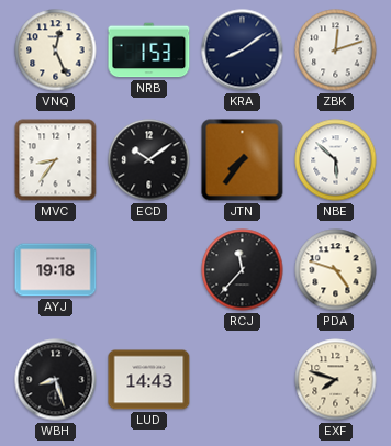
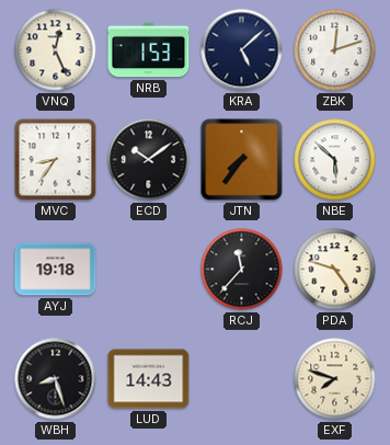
KRA: 8:09 -> 5:08 (242, 50)
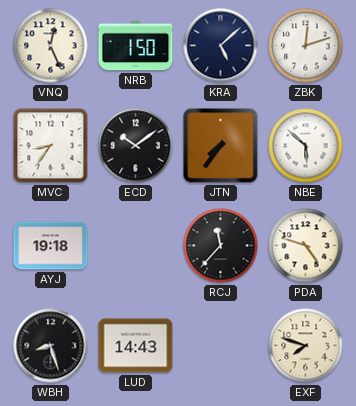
NRB: 1:53 -> 1:50 (136, 46)
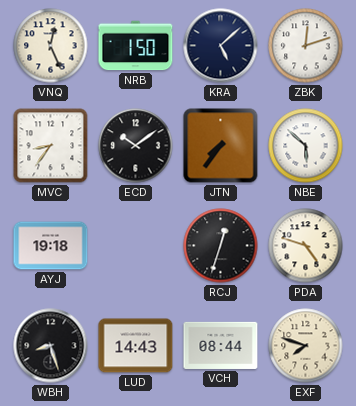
RCJ: 11:37 -> 12:33 (221, 246)
VCH: none -> 08:44 (221, 345)
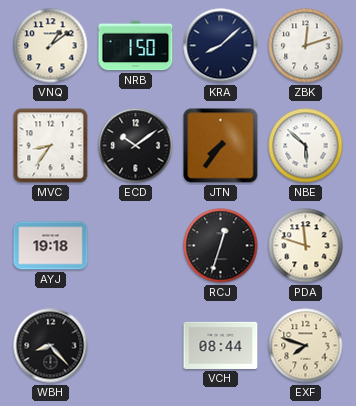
VNQ: 12:26 -> 1:09 (51, 46)
KRA: 5:08 -> 8:08 (221, 46)
PDA: 4:48 -> 11:48 (306, 246)
WBH: 8:27 -> 8:23 (51, 346)
LUD: 14:43 -> none (136, 346)
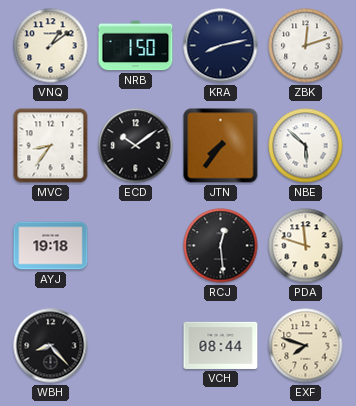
KRA: 8:08 -> 8:13 (221, 46)
RCJ: 12:33 -> 12:29 (221, 246)
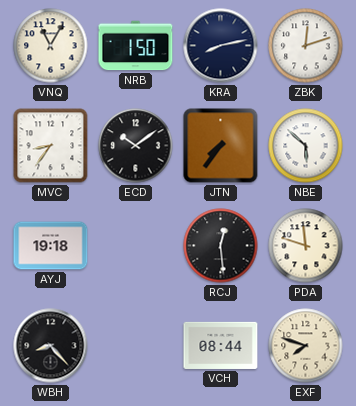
VNQ: 1:09 -> 11:05 (51, 46)
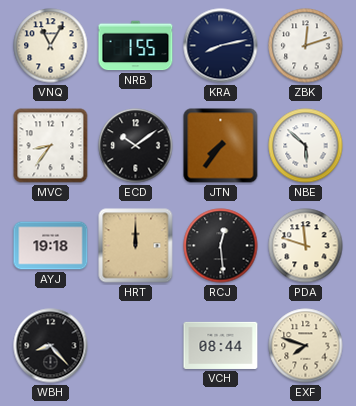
NRB: 1:50 -> 1:55 (136, 46)
HRT: none -> 12:00 (136, 246)
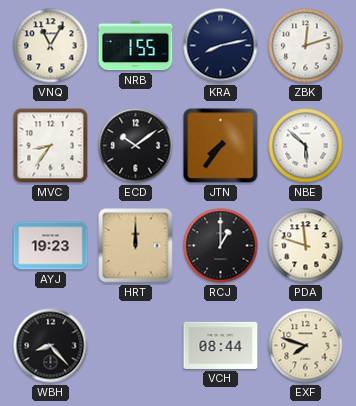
AYJ: 19:18 -> 19:23 (51, 246)
RCJ: 12:29 -> 1:00 (221, 246)
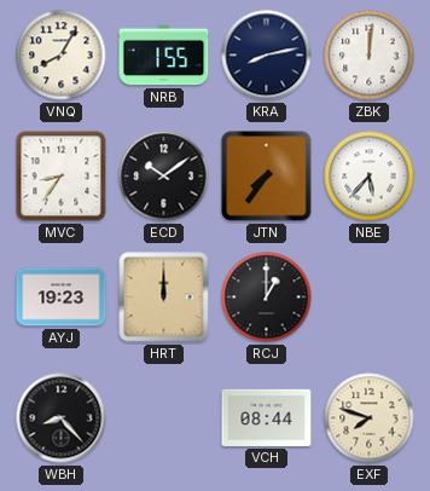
VNQ: 11:05 -> 8:05 (62, 56)
ZBK: 12:12 -> 12:01 (370, 56)
NBE: 5:52 -> 5:37 (370, 177)
PDA: 11:48 -> none (306, 246)
